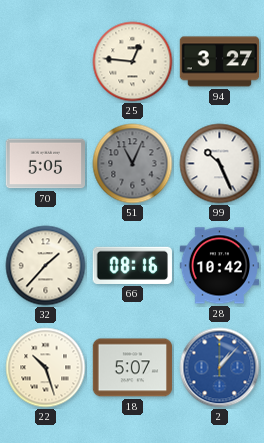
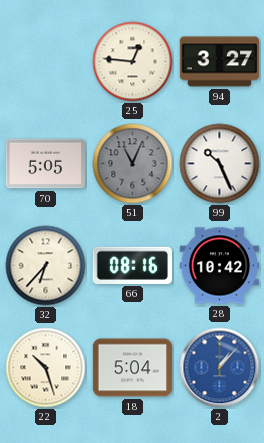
32: 1:37 -> 6:37 (46, 266)
18: 5:07 -> 5:04 (133, 368)
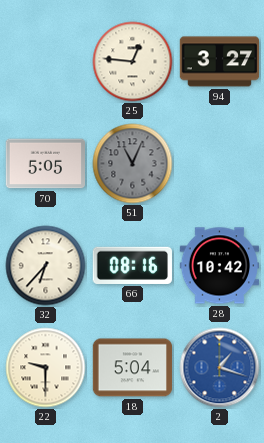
99: 10:26 -> none (220, 164)
22: 10:27 -> 9:30 (46, 368)
2: 1:07 -> 1:18 (220, 368)
